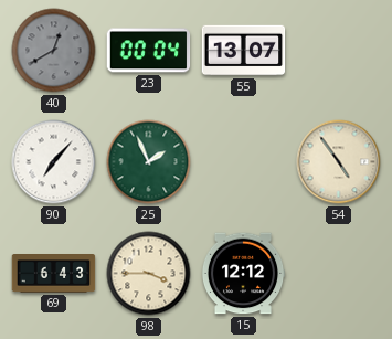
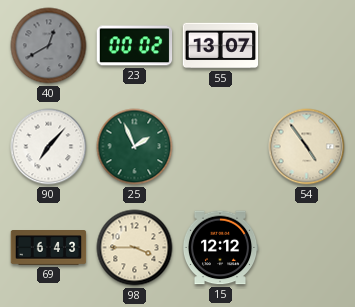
23: 00:04 -> 00:02 (135, 46)
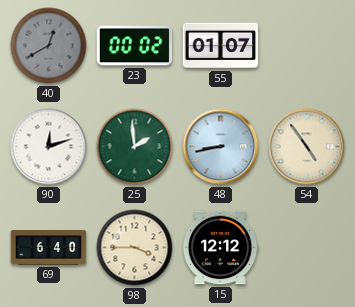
55: 13:07 -> 01:07 (221, 46)
90: 7:07 -> 12:12 (49, 147)
25: 1:56 -> 1:59 (135, 147)
48: none -> 8:43 (221, 147)
69: 6:43 -> 6:40 (49, 248)
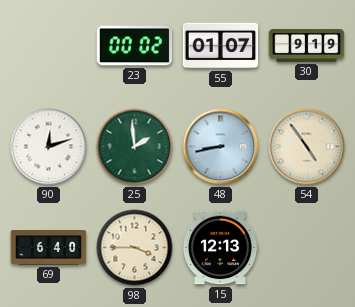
40: 12:40 -> none (49, 46)
30: none -> 9:19 (307, 46)
15: 12:12 -> 12:13 (220, 248)
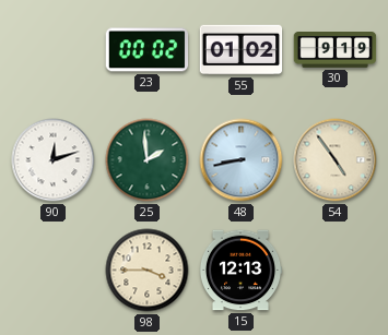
55: 01:07 -> 01:02 (242, 50)
69: 6:40 -> none (49, 248)
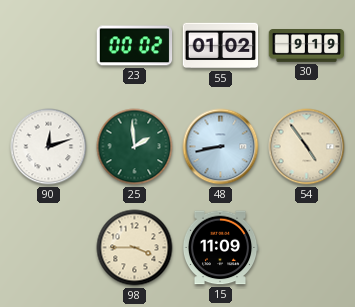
15: 12:13 -> 11:09 (220, 248)
